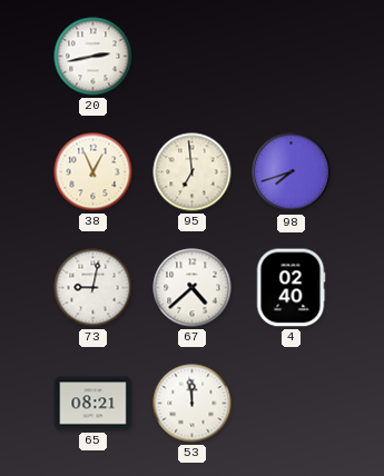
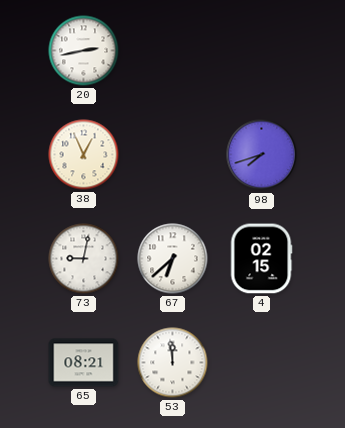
95: 6:59 -> none (193, 172)
67: 4:38 -> 6:38 (173, 259)
4: 02:40 -> 02:15 (261, 259)
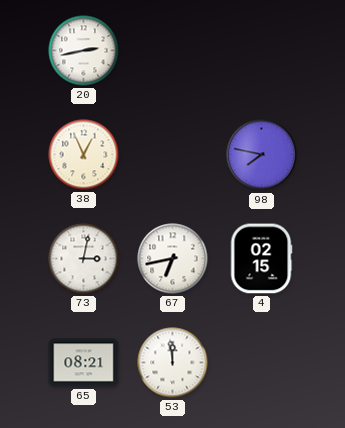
98: 7:42 -> 7:47 (262, 155)
73: 9:02 -> 3:02 (84, 259)
67: 6:38 -> 6:43 (173, 259)
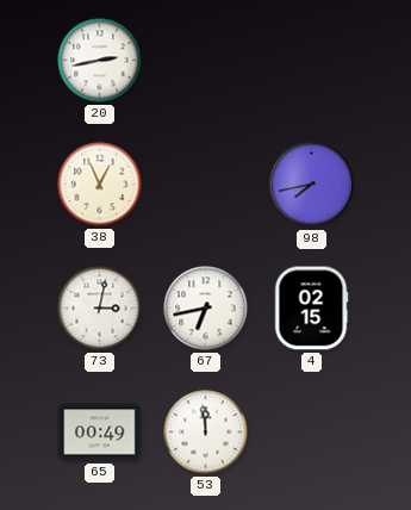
98: 7:47 -> 7:43 (312, 185)
65: 08:21 -> 00:49 (100, 433)
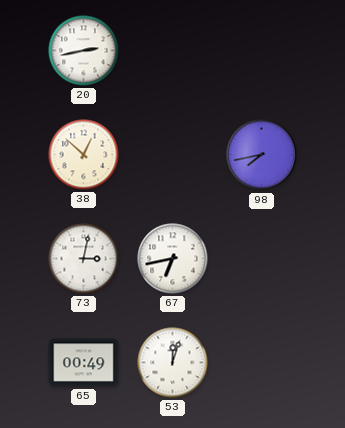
38: 12:56 -> 12:52 (84, 155)
4: 02:15 -> none (311, 309)
53: 11:59 -> 12:03 (173, 363)
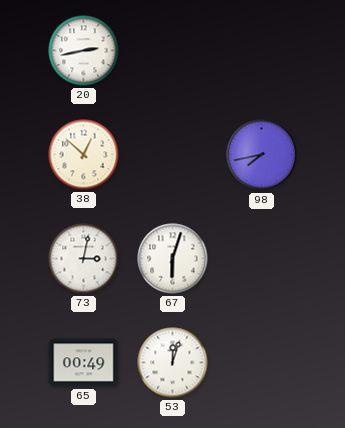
67: 6:43 -> 6:03 (173, 259)
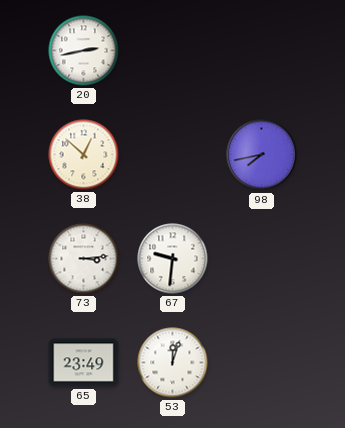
73: 3:02 -> 3:14 (84, 259)
67: 6:03 -> 9:31 (173, 259)
65: 00:49 -> 23:49 (84, 363)
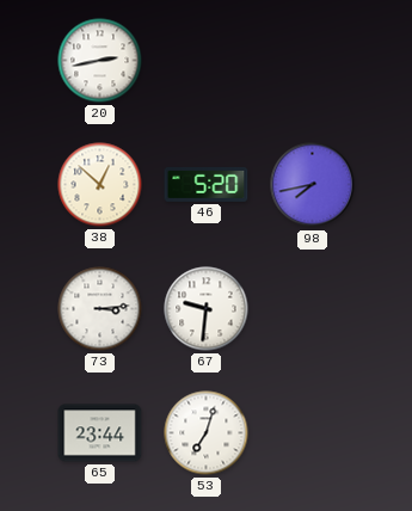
46: none -> 5:20 (207, 184)
65: 23:49 -> 23:44 (100, 433)
53: 12:03 -> 7:03 (207, 433)
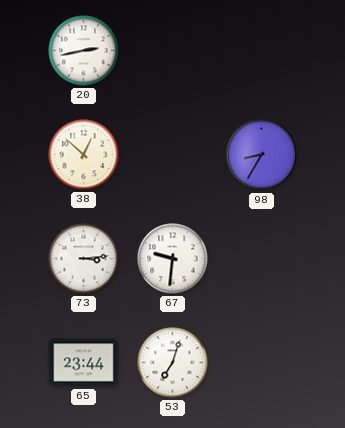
46: 5:20 -> none (207, 184)
98: 7:43 -> 8:35 (262, 155)
